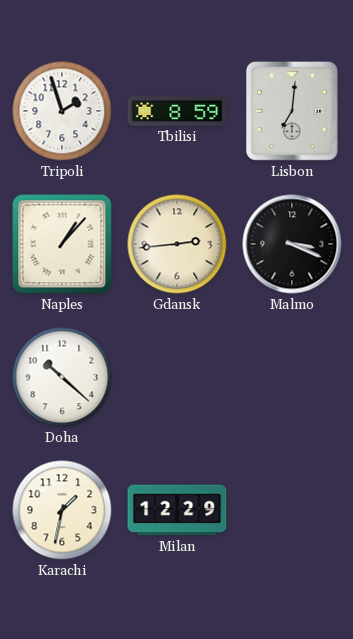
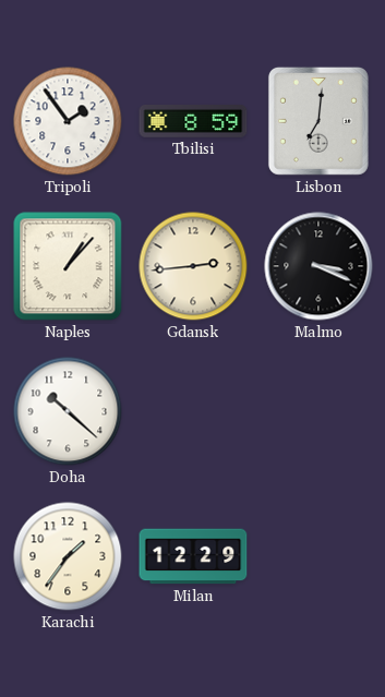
Tripoli: 1:57 -> 1:54 (68, 121)
Karachi: 1:32 -> 1:36 (68, 556)
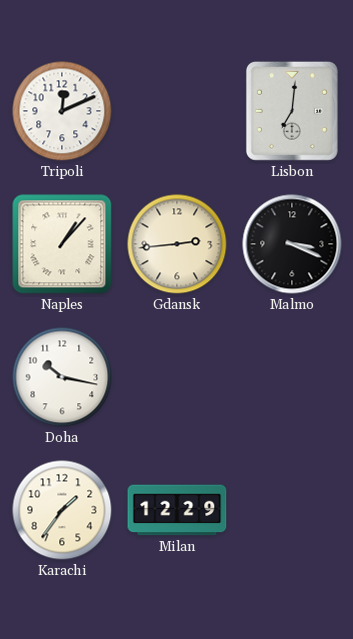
Tripoli: 1:54 -> 12:11 (62, 111)
Tbilisi: 8:59 -> none (193, 122)
Doha: 10:22 -> 10:17 (62, 377)
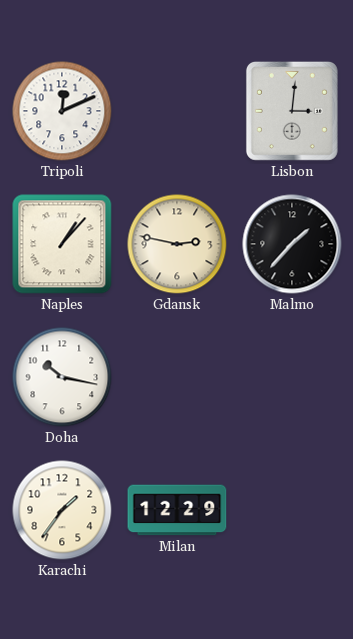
Lisbon: 7:01 -> 3:01 (292, 111)
Gdansk: 2:44 -> 2:47 (177, 244)
Malmo: 3:19 -> 1:37 (292, 244)
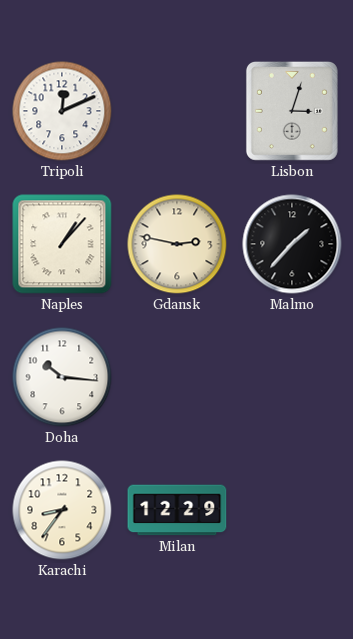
Lisbon: 3:01 -> 3:03 (292, 111)
Doha: 10:17 -> 10:16 (62, 377)
Karachi: 1:36 -> 8:36 (62, 510)
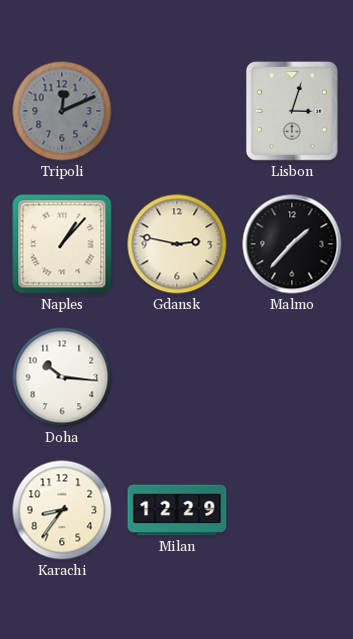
Tripoli dial: white -> grey (62, 111)
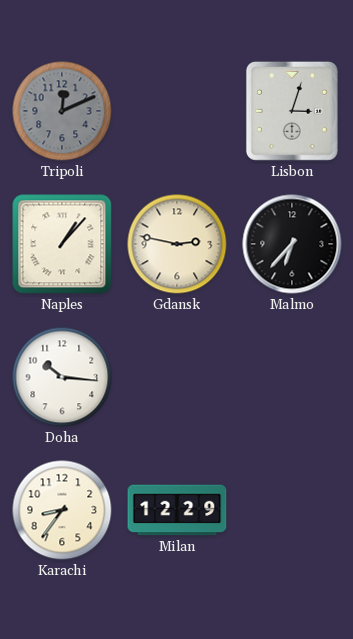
Malmo: 1:37 -> 6:37 (292, 244)
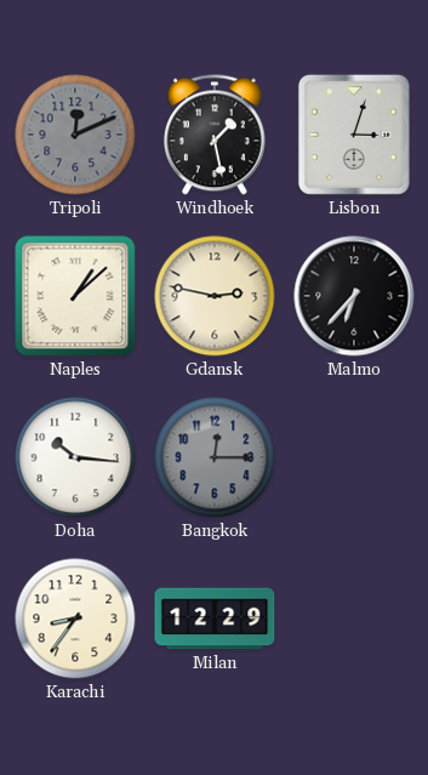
Windhoek: none -> 1:28 (215, 135)
Naples: 1:07 -> 1:08 (75, 296)
Bangkok: none -> 12:15 (215, 457)
